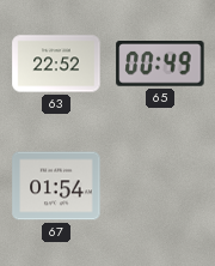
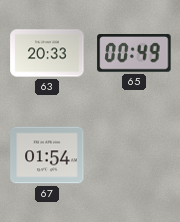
63: 22:52 -> 20:33 (47, 53)
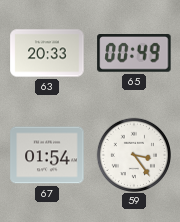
59: none -> 3:24 (133, 154)
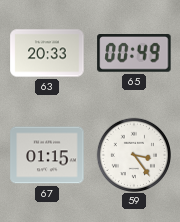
67: 01:54 -> 01:15 (47, 155)
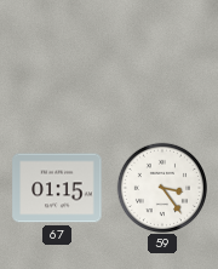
63: 20:33 -> none (47, 53)
65: 00:49 -> none (134, 54)
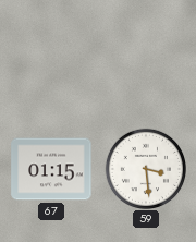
59: 3:24 -> 3:29 (145, 168)
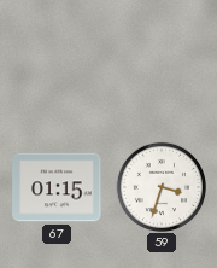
59: 3:29 -> 3:33 (160, 186)
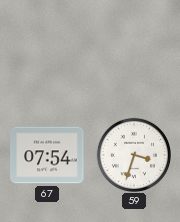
67: 01:15 -> 07:54 (47, 155)
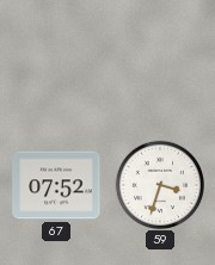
67: 07:54 -> 07:52 (56, 185)
